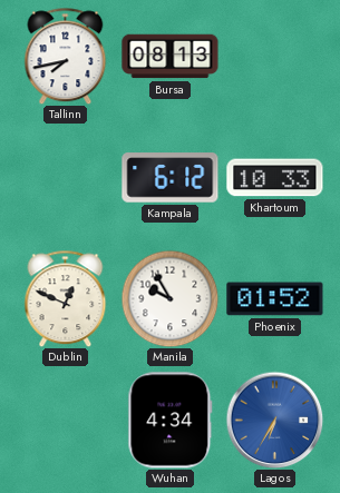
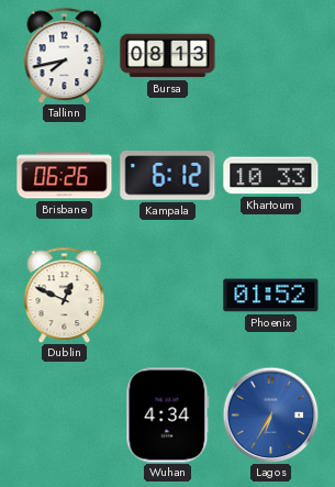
Brisbane: none -> 06:26 (65, 176)
Manila: 9:55 -> none (169, 298)
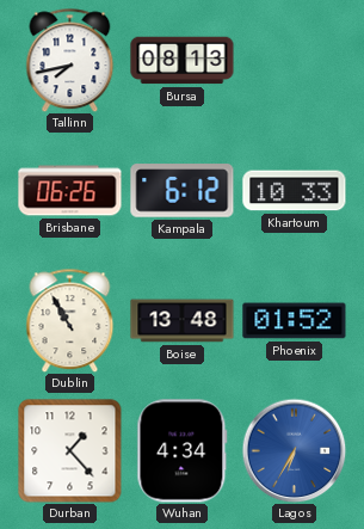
Dublin: 12:49 -> 10:55 (70, 320)
Boise: none -> 13:48 (183, 321)
Durban: none -> 1:23 (70, 451)
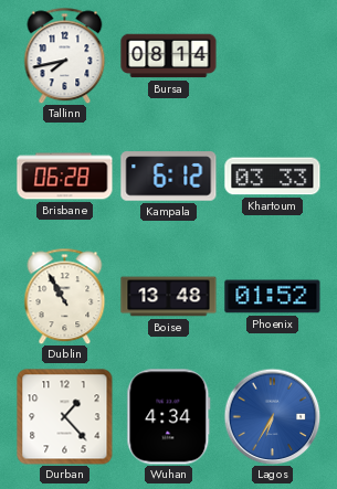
Bursa: 08:13 -> 08:14 (169, 56)
Brisbane: 06:26 -> 06:28 (65, 177)
Khartoum: 10:33 -> 03:33 (273, 177)
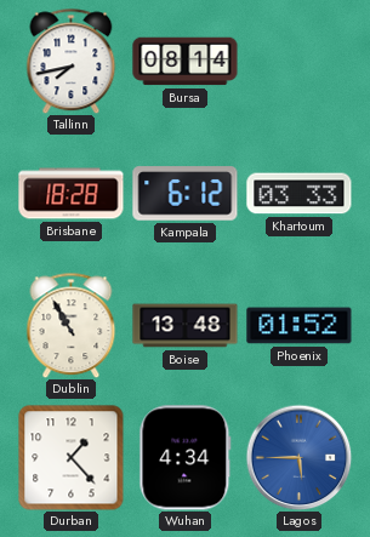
Brisbane: 06:28 -> 18:28 (72, 194)
Lagos: 6:35 -> 5:45 (298, 457)
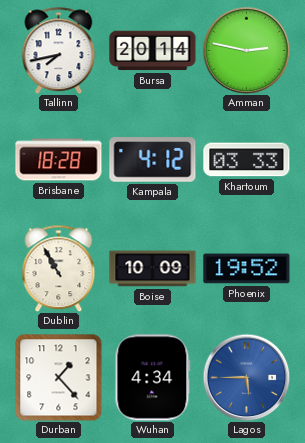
Bursa: 08:14 -> 20:14 (153, 51)
Amman: none -> 2:47 (246, 50)
Kampala: 6:12 -> 4:12 (153, 160)
Boise: 13:48 -> 10:09 (153, 269)
Phoenix: 01:52 -> 19:52 (247, 269)
